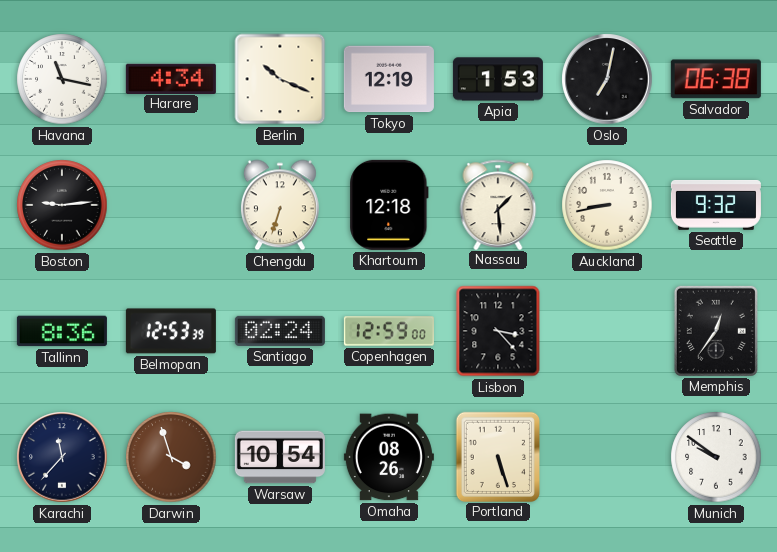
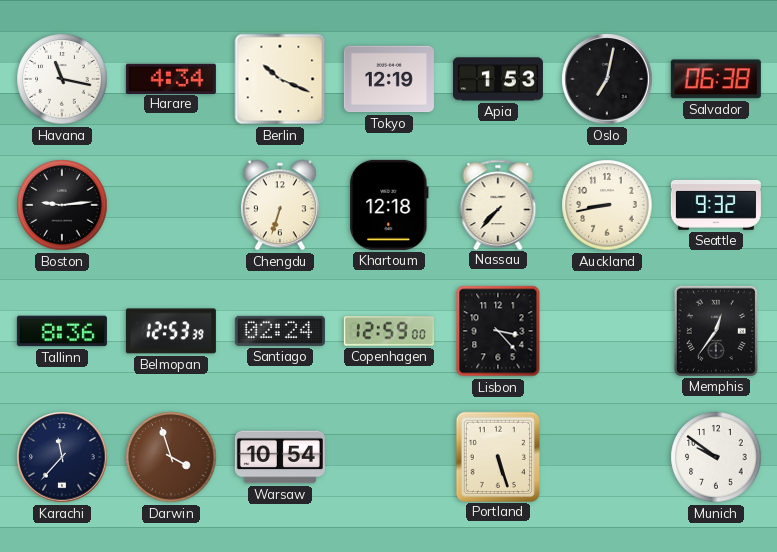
Nassau: 1:29 -> 7:37 (498, 204)
Omaha: 08:26 -> none (389, 457)
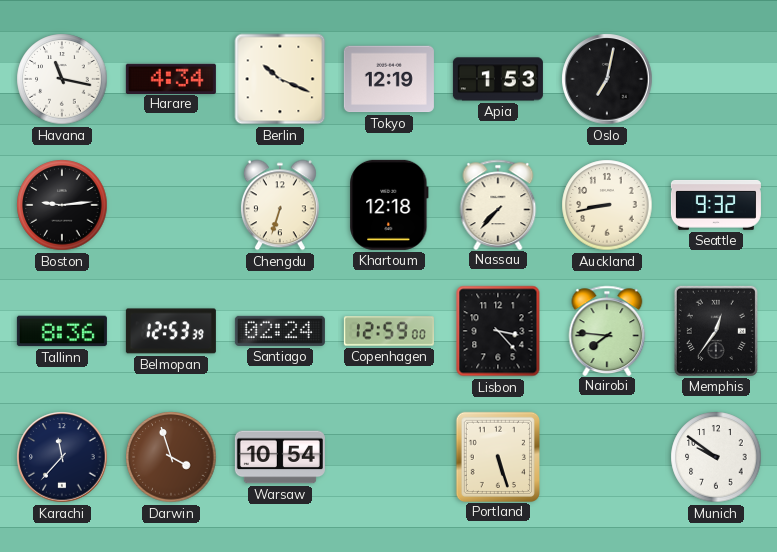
Salvador: 06:38 -> none (716, 79)
Nairobi: none -> 7:46 (607, 330)
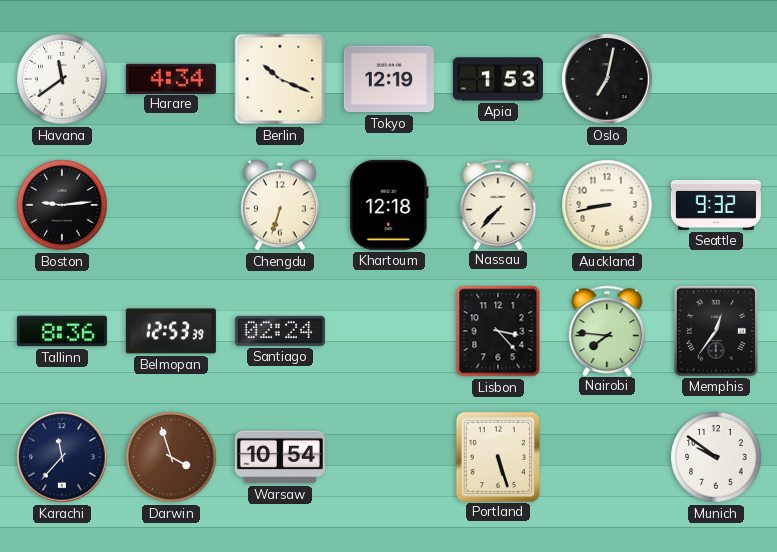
Havana: 11:17 -> 11:39 (62, 79)
Copenhagen: 12:59 -> none (389, 331)
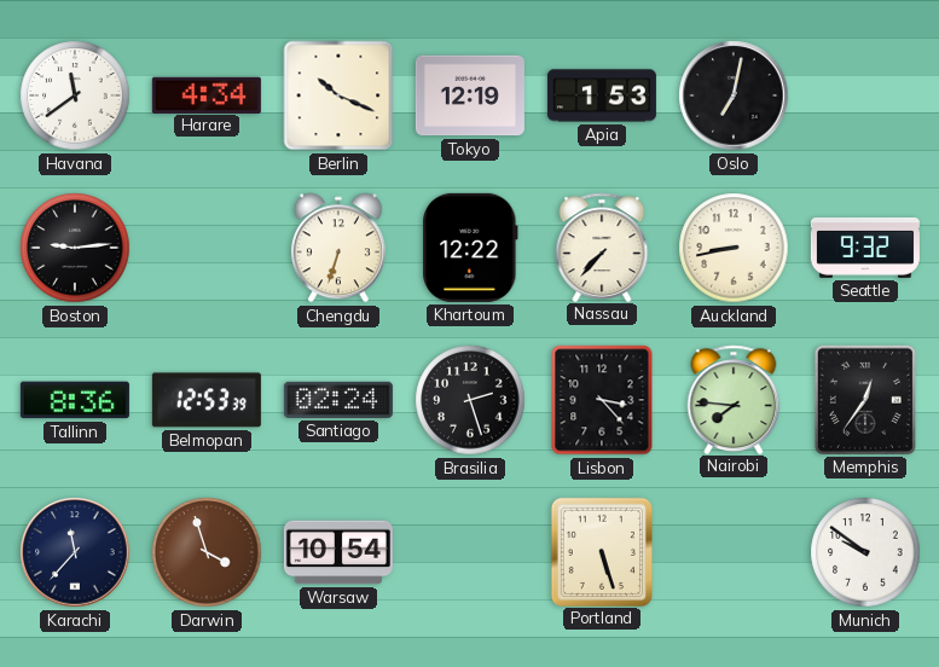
Khartoum: 12:18 -> 12:22 (470, 248)
Brasilia: none -> 2:27 (470, 400)
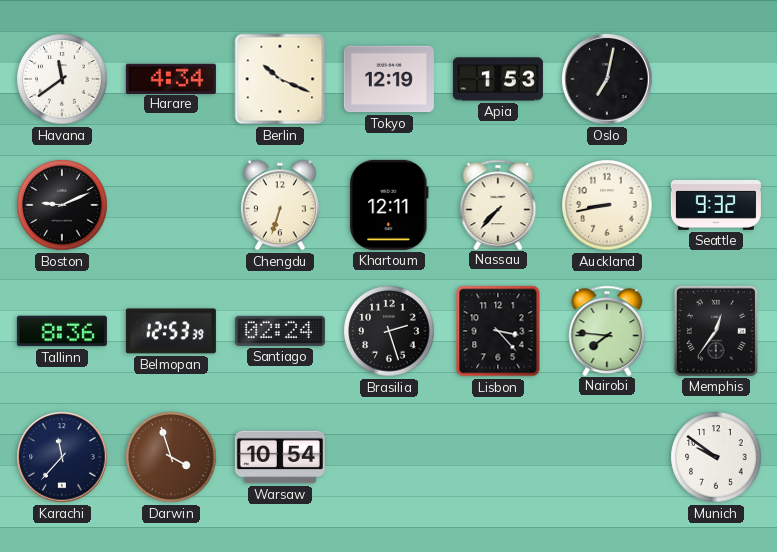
Boston: 9:14 -> 9:11 (62, 205)
Khartoum: 12:22 -> 12:11 (389, 205)
Portland: 5:27 -> none (601, 551)
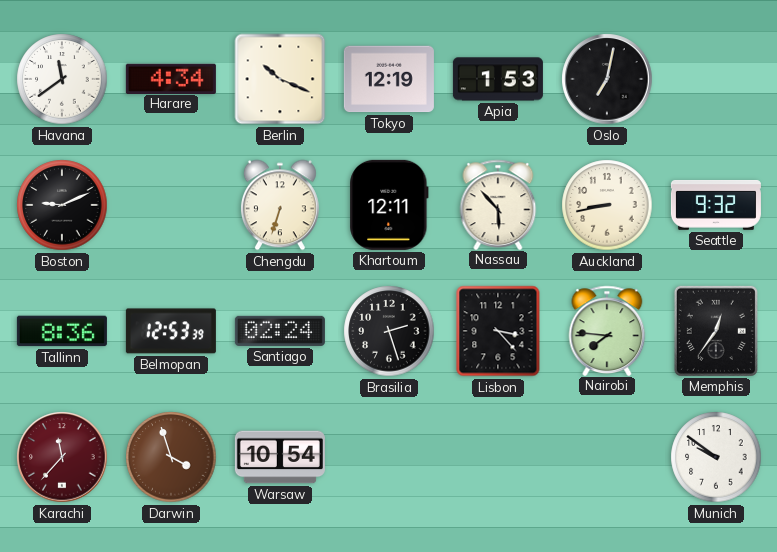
Nassau: 7:37 -> 5:53 (498, 204)
Karachi dial: navy -> burgundy (62, 457)
